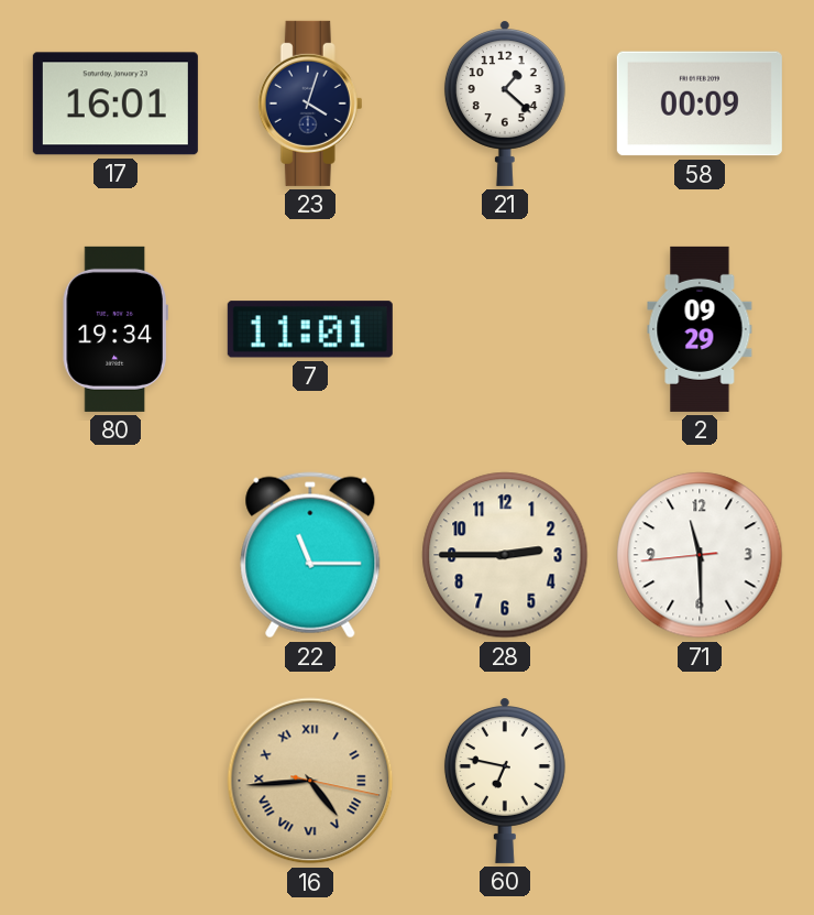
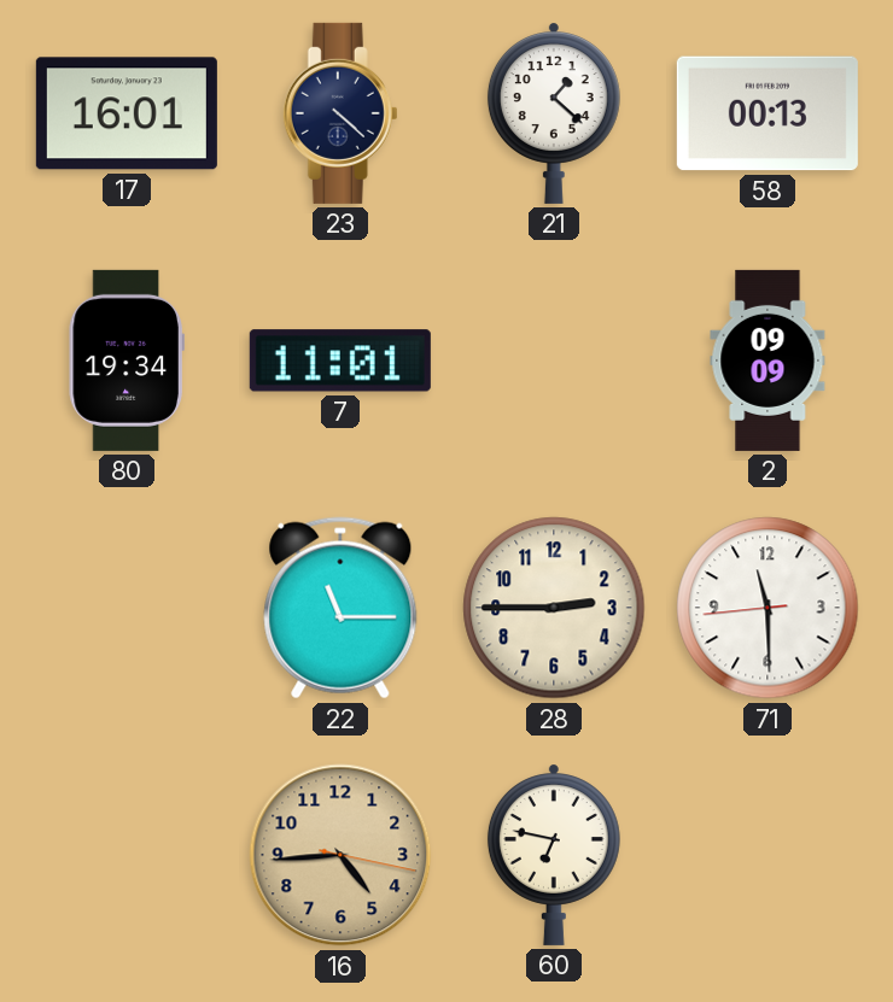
23: 4:03 -> 4:22 (340, 113)
58: 00:09 -> 00:13 (767, 113)
2: 09:29 -> 09:09 (767, 361)
16 numerals: Roman -> Arabic (340, 855)
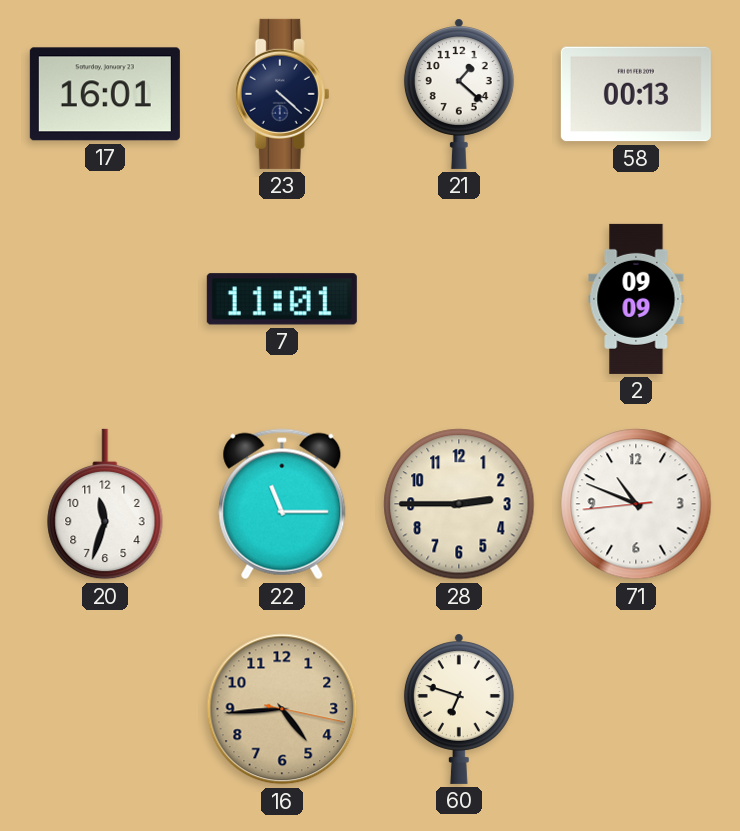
80: 19:34 -> none (127, 361)
20: none -> 11:33 (105, 504)
71: 11:29 -> 10:48 (636, 504)
60: 6:47 -> 6:48 (459, 709)
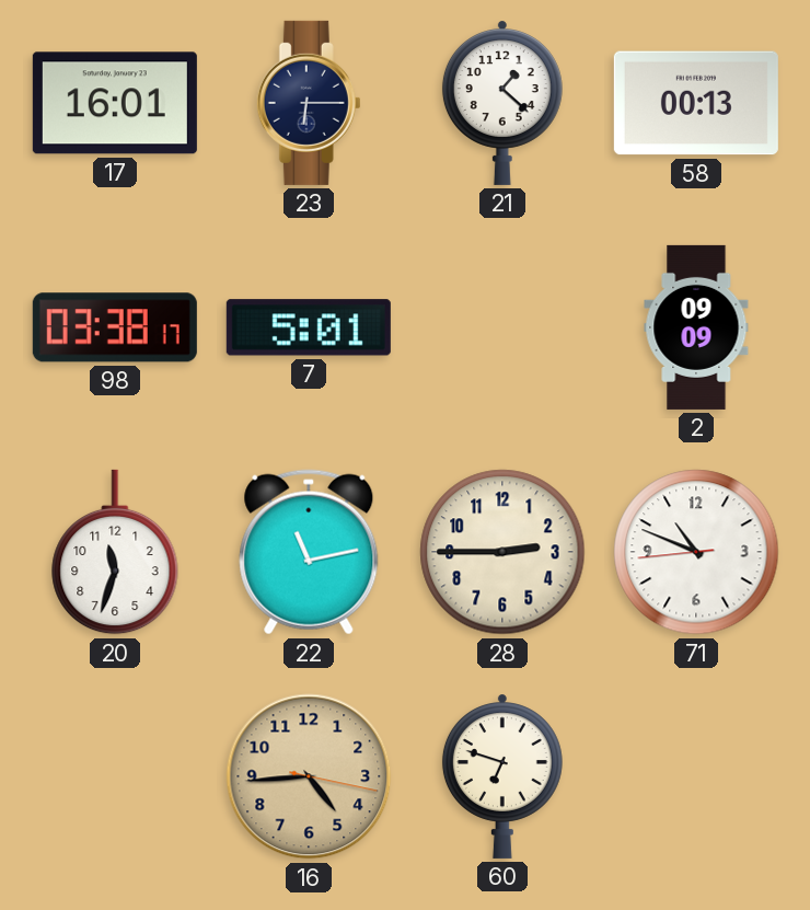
23: 4:22 -> 6:15 (309, 103)
98: none -> 03:38 (115, 327)
7: 11:01 -> 5:01 (309, 327)
22: 11:15 -> 11:13 (309, 552)
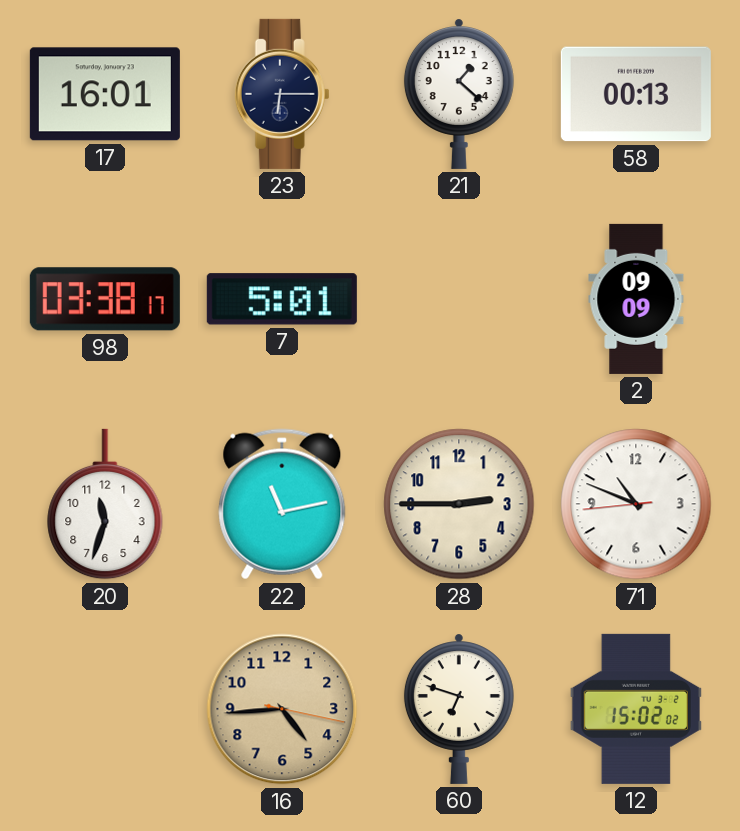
12: none -> 15:02 (636, 709)
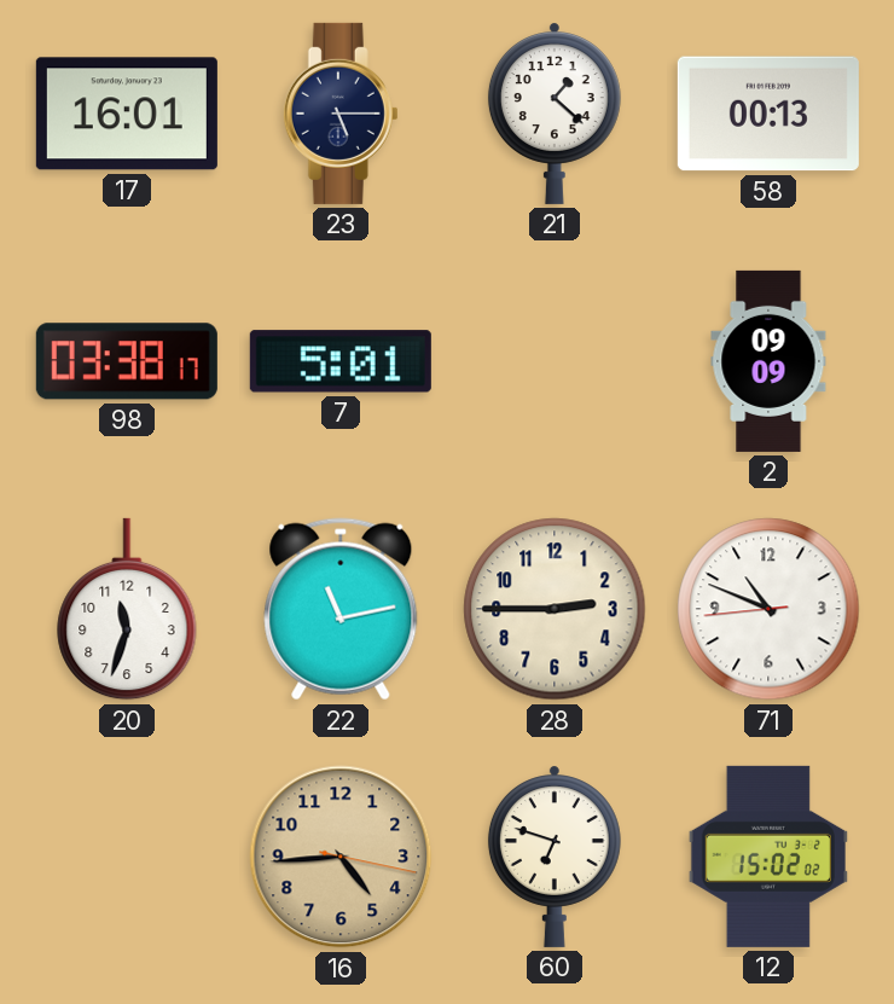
23: 6:15 -> 5:15 (341, 114)
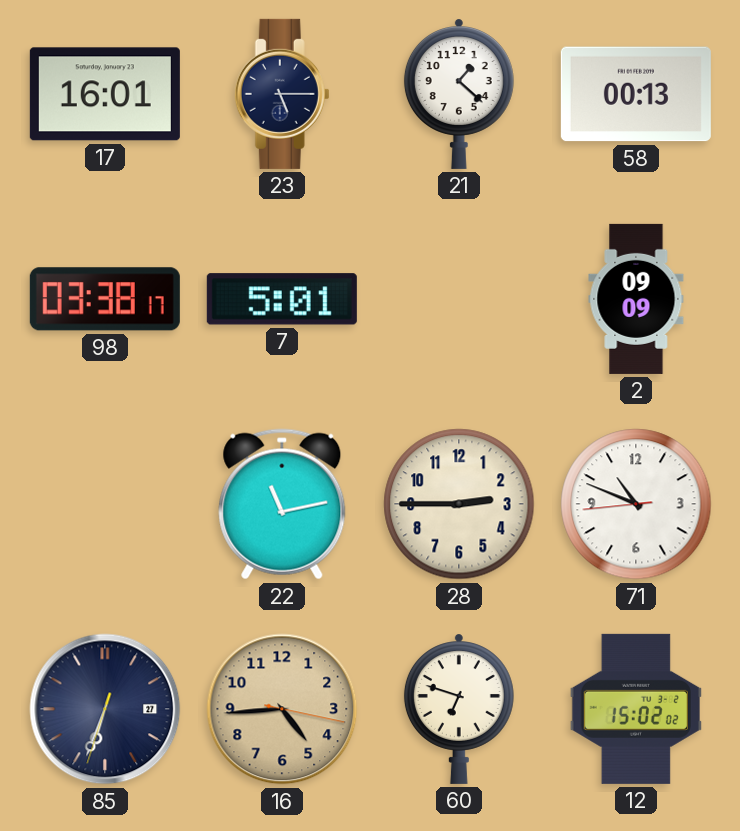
20: 11:33 -> none (127, 609)
85: none -> 6:33 (105, 709)
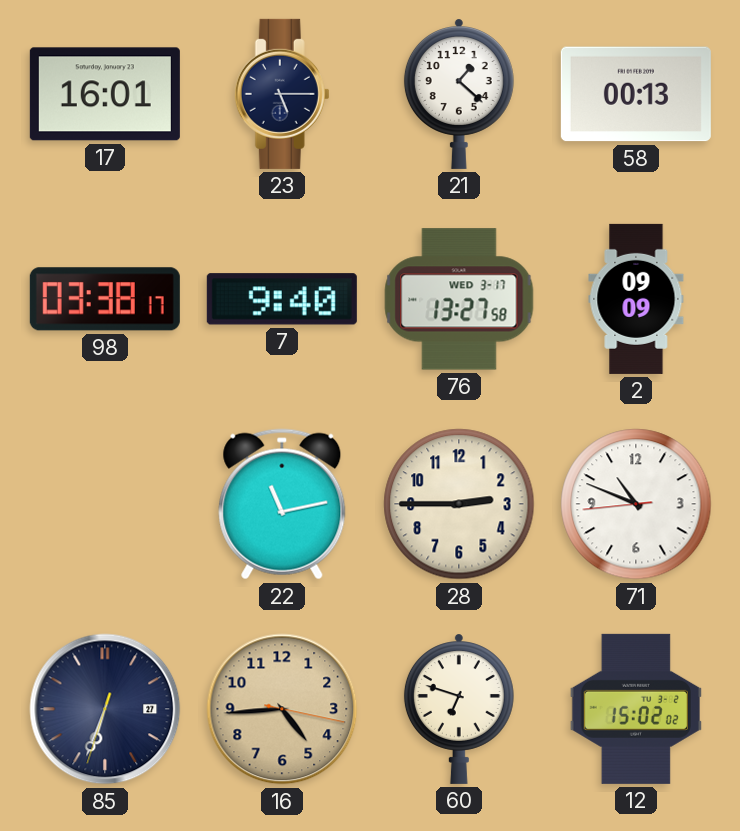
7: 5:01 -> 9:40 (282, 299)
76: none -> 13:27 (459, 299)
